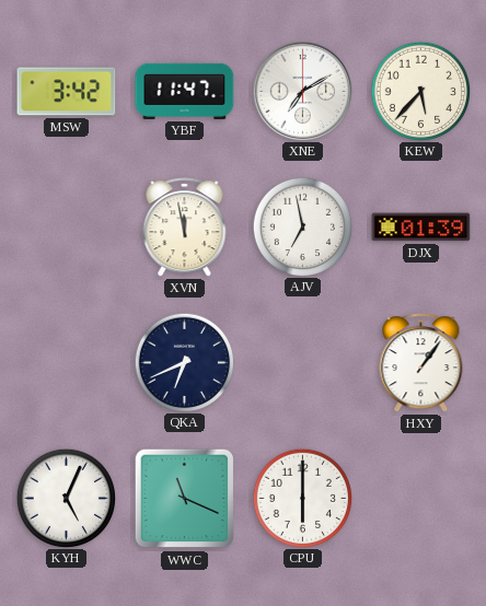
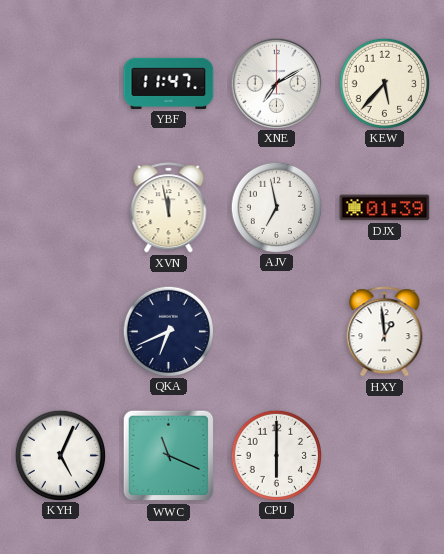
MSW: 3:42 -> none (67, 92)
HXY: 1:06 -> 12:59 (385, 332)
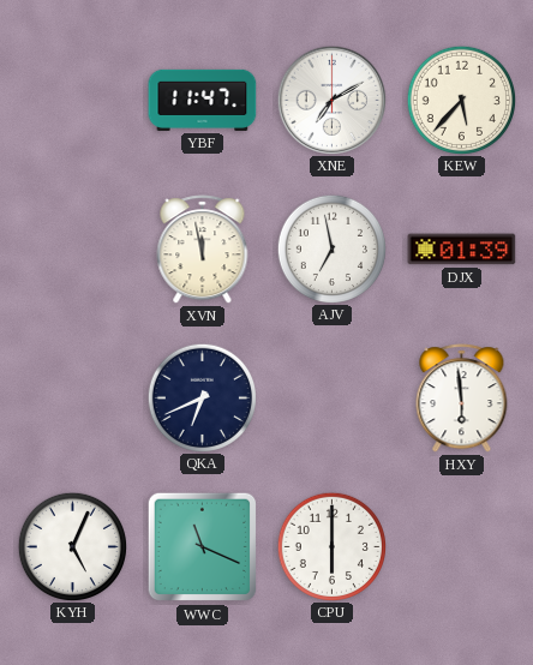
HXY: 12:59 -> 5:59 (462, 399)
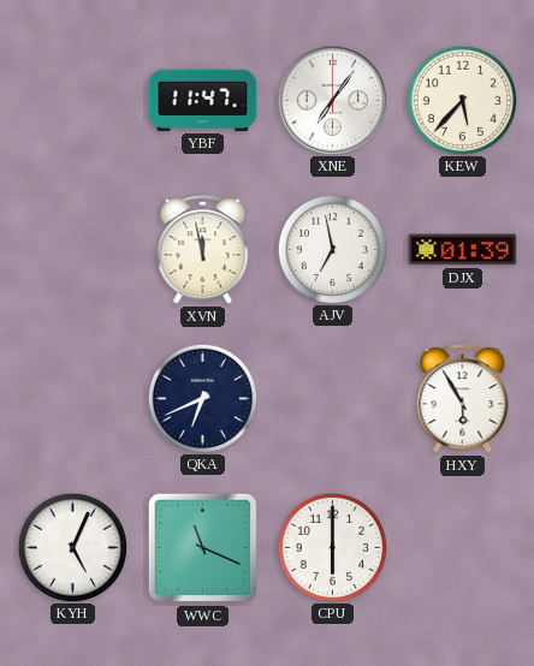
XNE: 7:10 -> 7:06 (332, 100)
HXY: 5:59 -> 5:55 (463, 399)
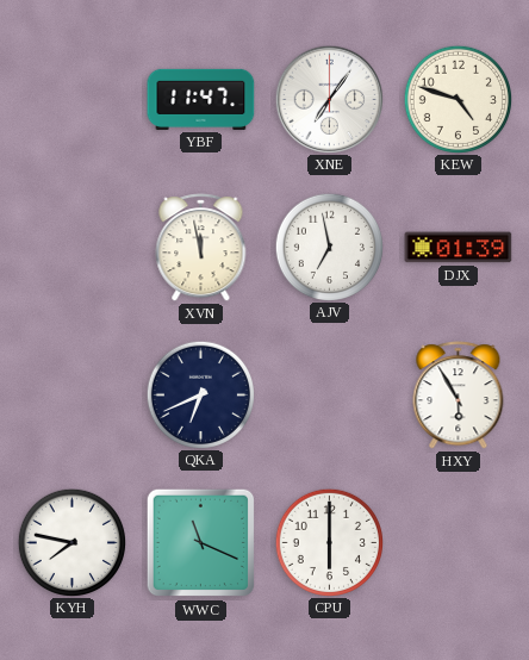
KEW: 5:37 -> 4:48 (458, 99)
KYH: 5:04 -> 7:47 (71, 542)
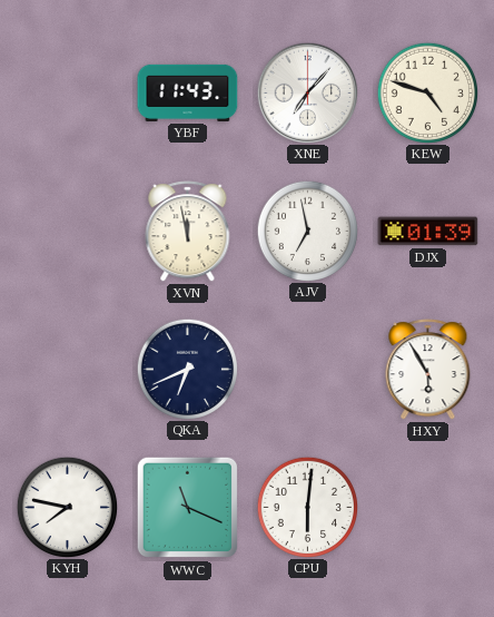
YBF: 11:47 -> 11:43 (188, 92)
XNE: 7:06 -> 7:07 (307, 92)
CPU: 6:00 -> 6:01 (307, 507)
